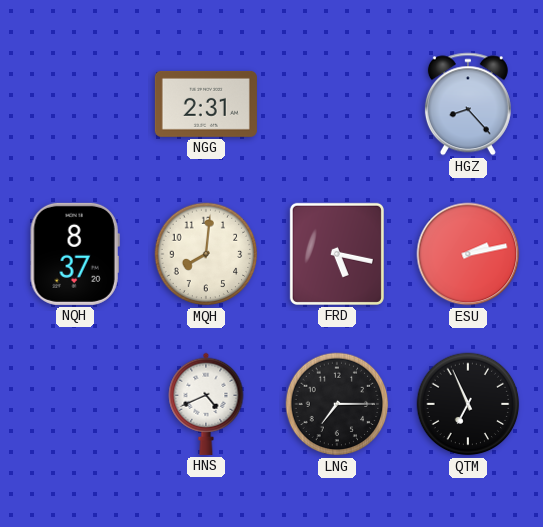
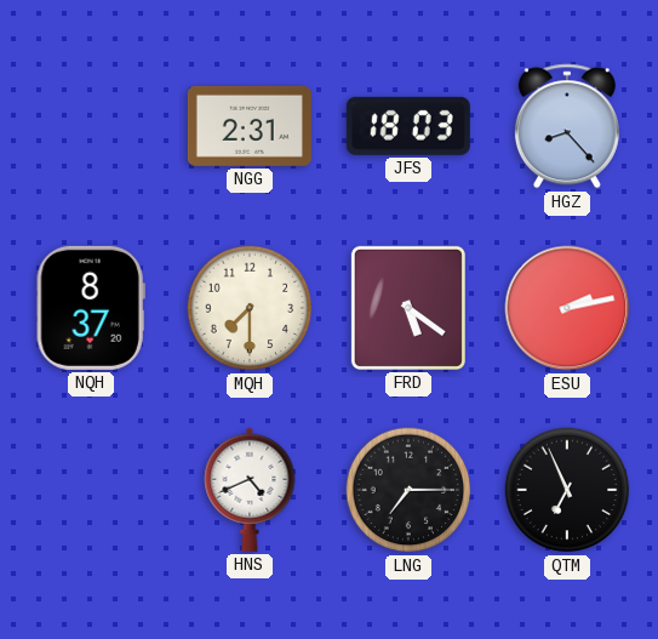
JFS: none -> 18:03 (408, 126)
MQH: 8:01 -> 7:30 (250, 308)
FRD: 5:17 -> 5:21 (408, 308)
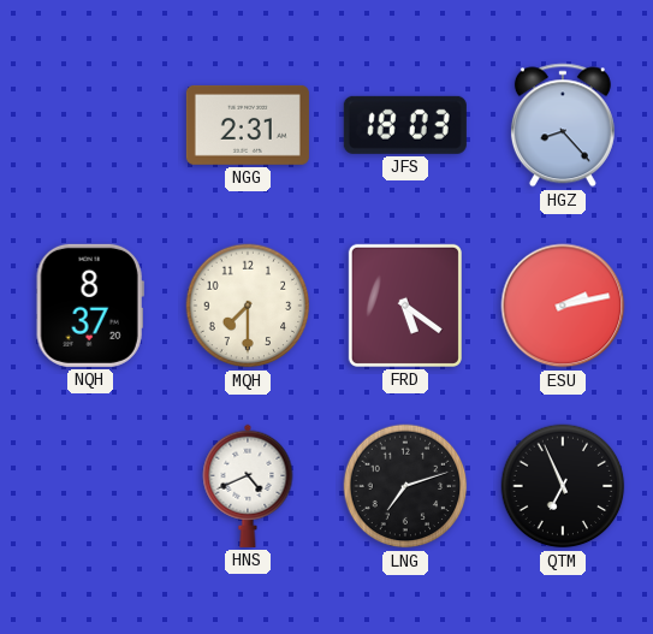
LNG: 7:15 -> 7:12 (405, 486)
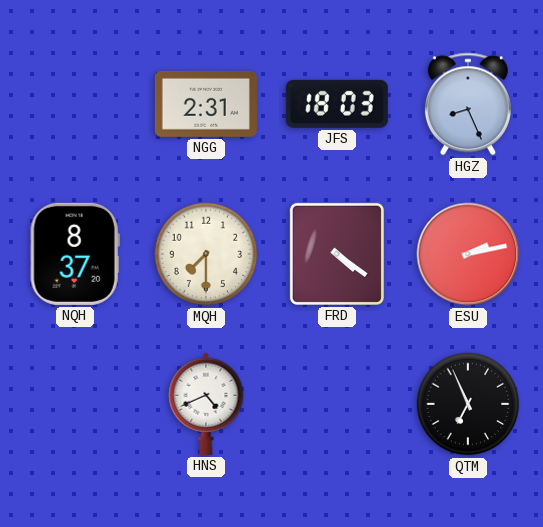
HGZ: 8:23 -> 8:26 (468, 104)
FRD: 5:21 -> 4:21 (337, 254)
LNG: 7:12 -> none (405, 486)
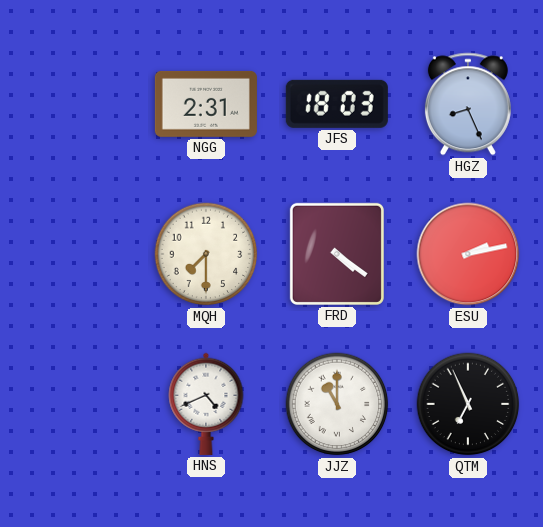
NQH: 8:37 -> none (75, 254)
JJZ: none -> 11:00 (337, 404)
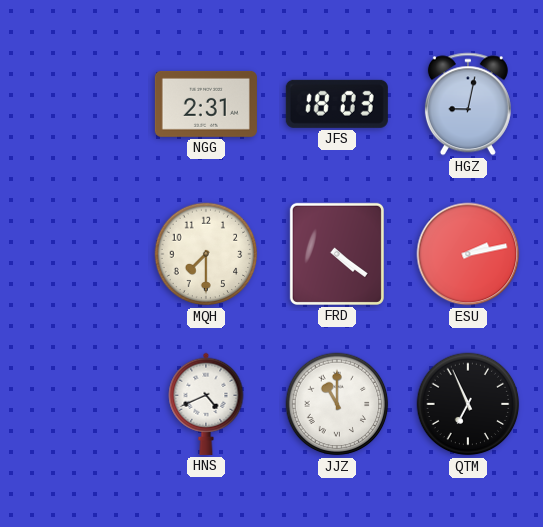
HGZ: 8:26 -> 9:02 (468, 104)
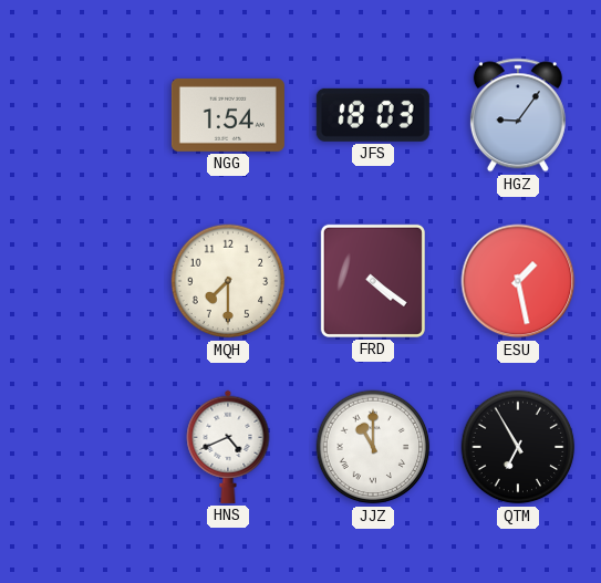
NGG: 2:31 -> 1:54 (228, 115)
HGZ: 9:02 -> 9:06 (518, 115)
ESU: 2:13 -> 1:28 (518, 281)
QTM: 6:56 -> 6:55 (518, 447)
